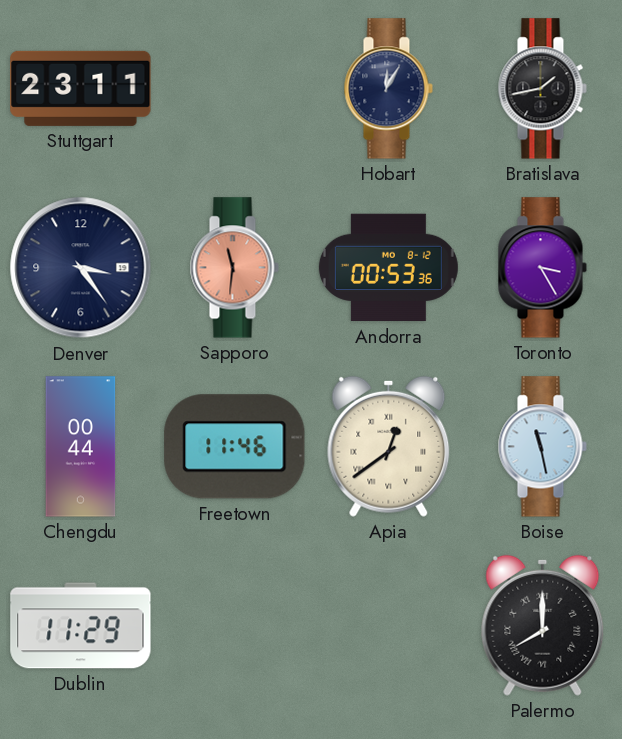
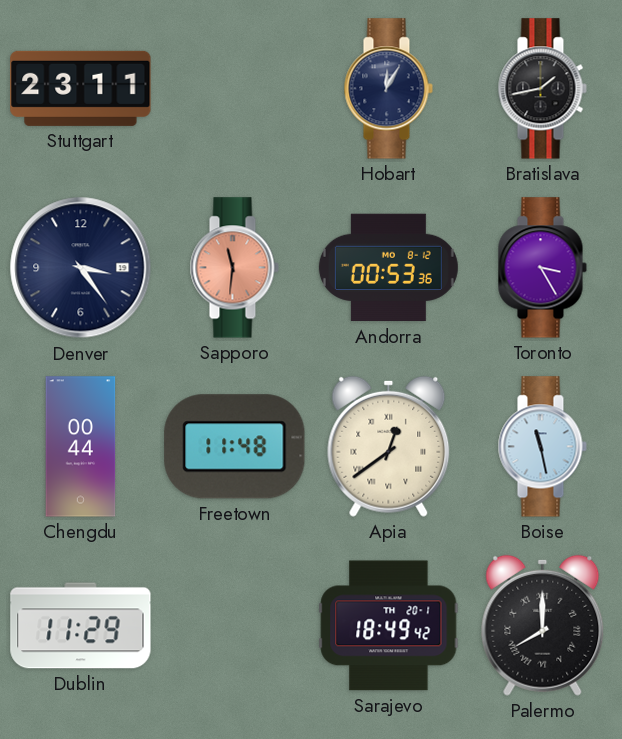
Freetown: 11:46 -> 11:48 (235, 447)
Sarajevo: none -> 18:49 (389, 626)
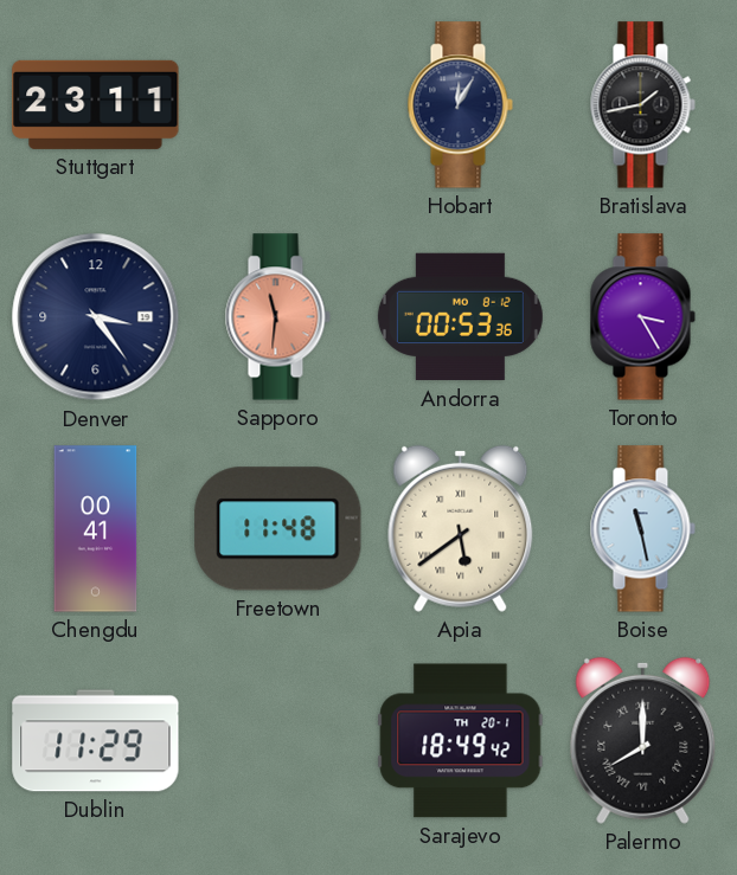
Chengdu: 00:44 -> 00:41 (96, 529)
Apia: 12:39 -> 5:39 (461, 528)
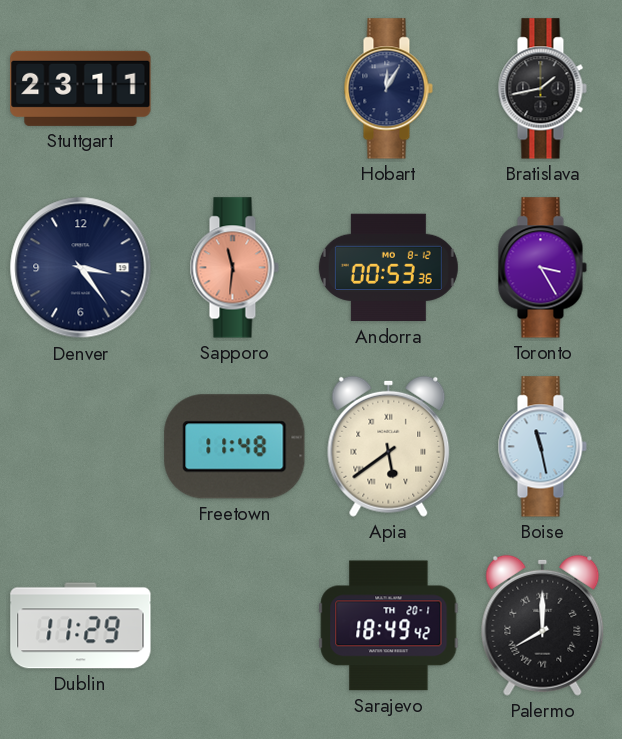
Chengdu: 00:41 -> none (96, 529)
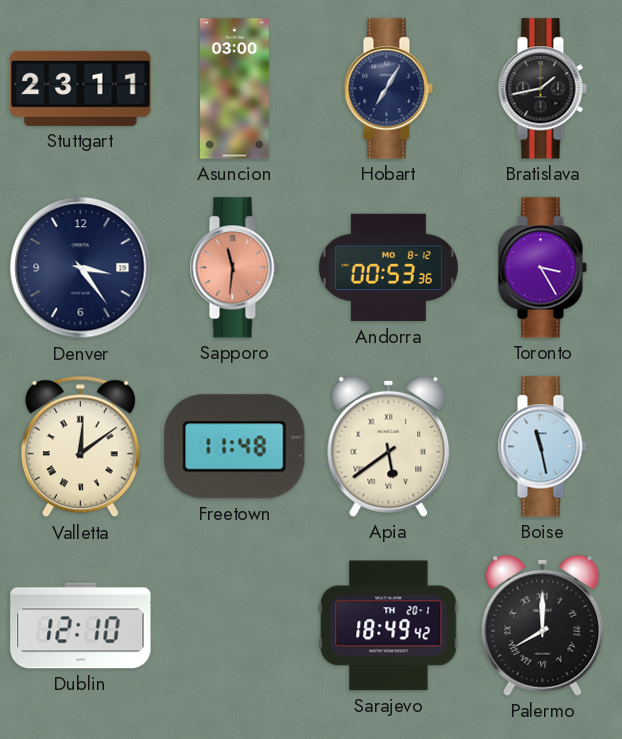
Asuncion: none -> 03:00 (235, 89)
Hobart: 12:05 -> 7:05 (388, 89)
Valletta: none -> 12:09 (80, 447)
Dublin: 11:29 -> 12:10 (81, 626)
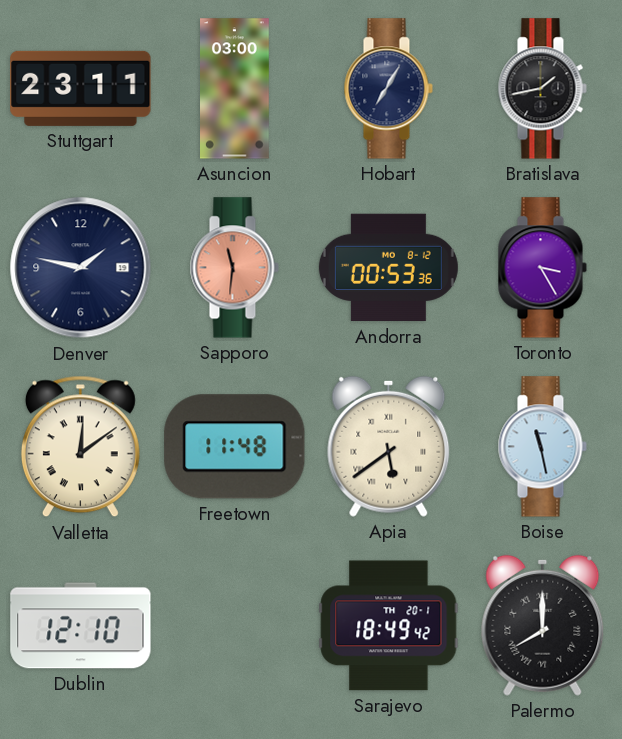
Denver: 3:24 -> 1:47 (81, 268)
